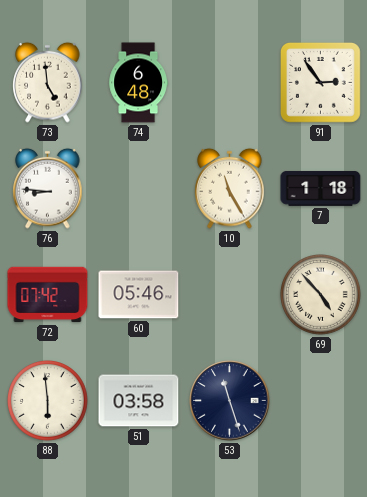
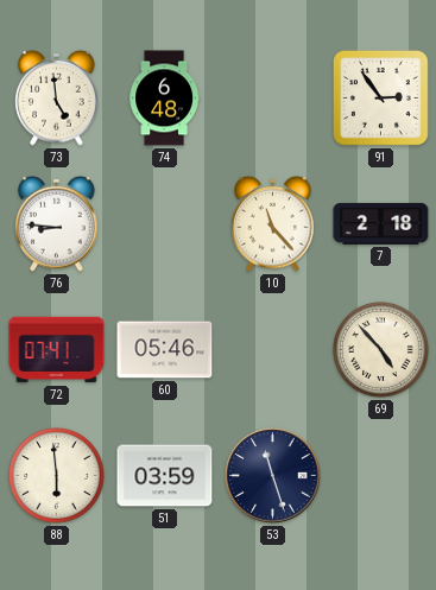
10: 11:25 -> 11:23 (273, 223)
7: 1:18 -> 2:18 (381, 223)
72: 07:42 -> 07:41 (57, 350)
51: 03:58 -> 03:59 (165, 476)
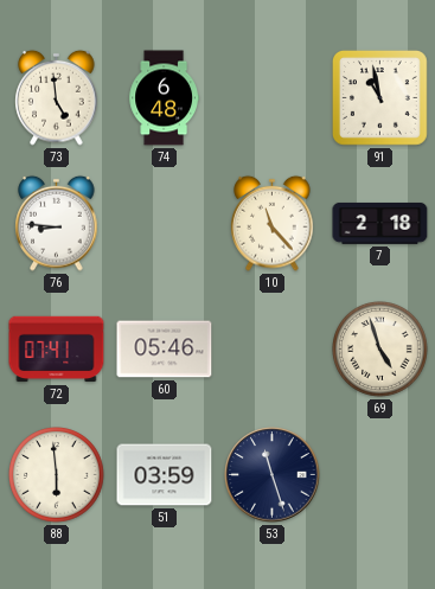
91: 2:54 -> 10:58 (379, 97)
69: 4:53 -> 4:57 (380, 350)
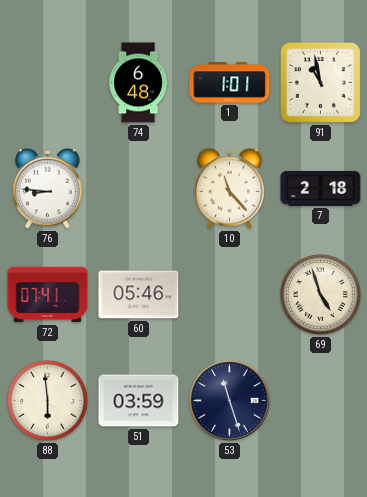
73: 4:59 -> none (57, 97)
1: none -> 1:01 (230, 83)
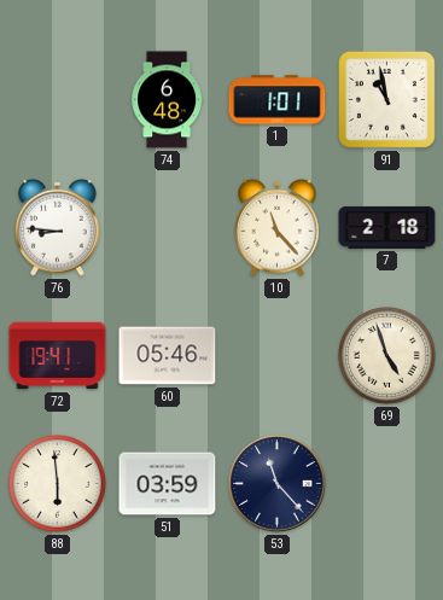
72: 07:41 -> 19:41 (58, 356)
53: 11:27 -> 11:23 (278, 484)
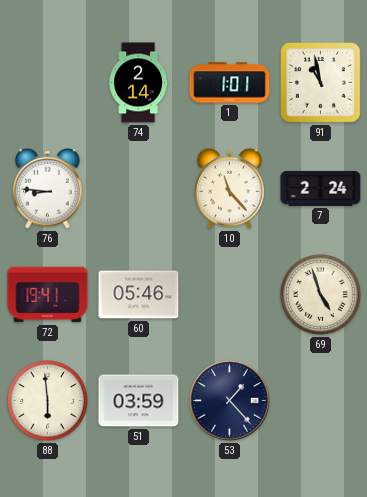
74: 6:48 -> 2:14 (138, 83)
7: 2:18 -> 2:24 (321, 188)
53: 11:23 -> 1:23 (230, 401)
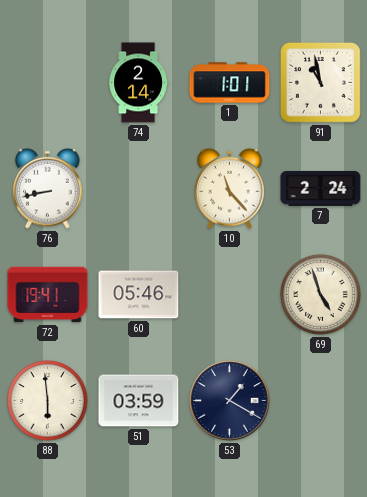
76: 8:46 -> 8:43 (48, 188)
53: 1:23 -> 1:20 (230, 401)
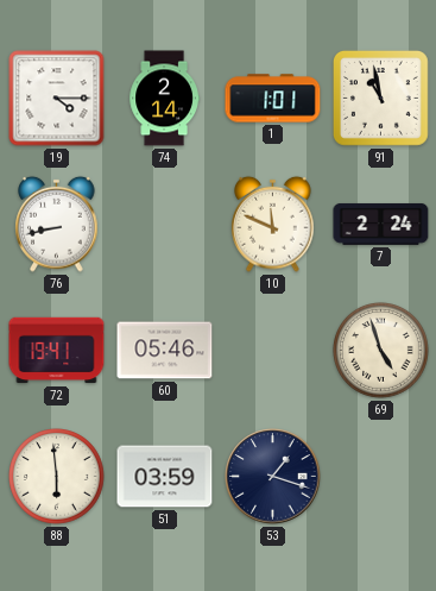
19: none -> 4:15 (57, 99)
10: 11:23 -> 11:49 (273, 224)
53: 1:20 -> 1:18 (273, 477)
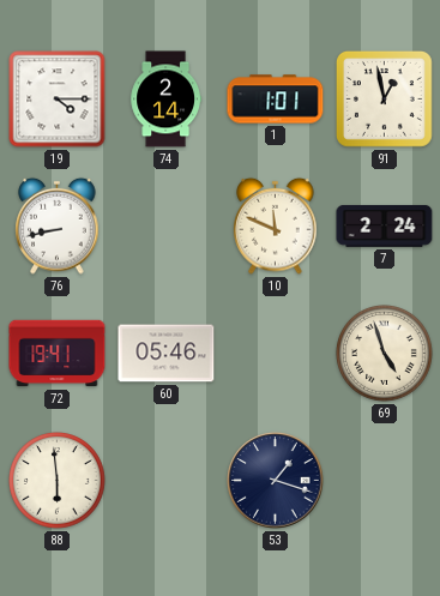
91: 10:58 -> 12:58 (384, 98)
51: 03:59 -> none (165, 477)
